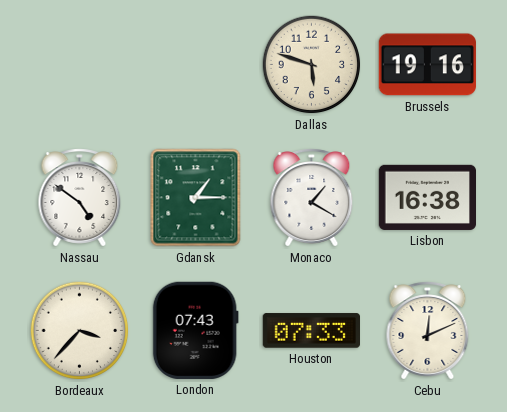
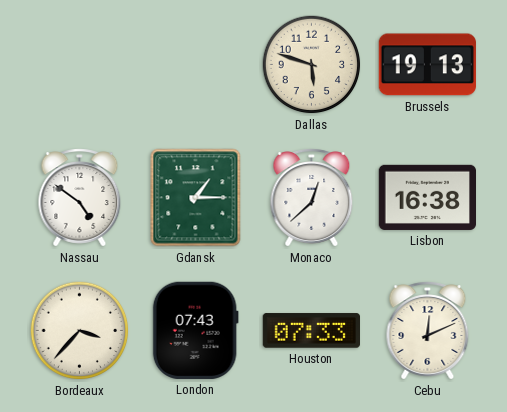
Brussels: 19:16 -> 19:13 (427, 65)
Monaco: 1:20 -> 12:38 (312, 198)
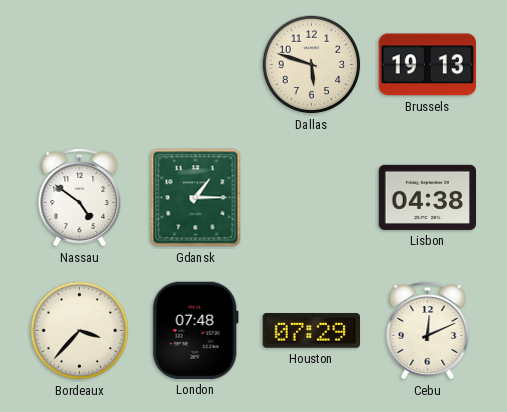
Monaco: 12:38 -> none (312, 198)
Lisbon: 16:38 -> 04:38 (427, 197)
London: 07:43 -> 07:48 (195, 330)
Houston: 07:33 -> 07:29 (311, 331)
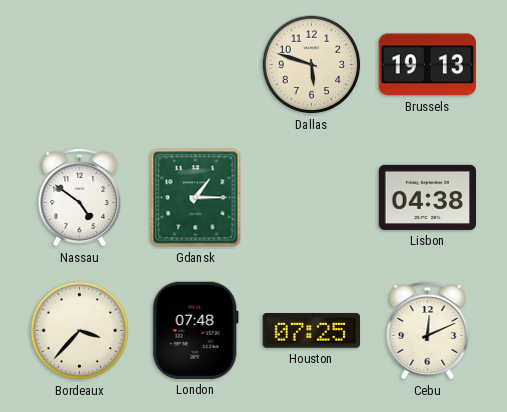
Houston: 07:29 -> 07:25 (311, 331)
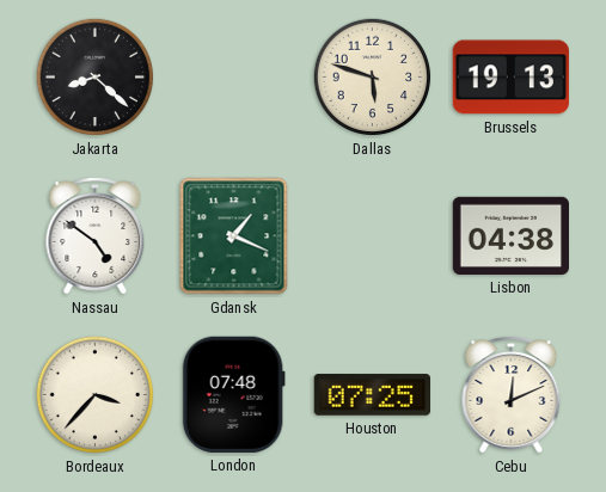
Jakarta: none -> 8:22 (96, 78)
Gdansk: 1:15 -> 1:19 (234, 236)
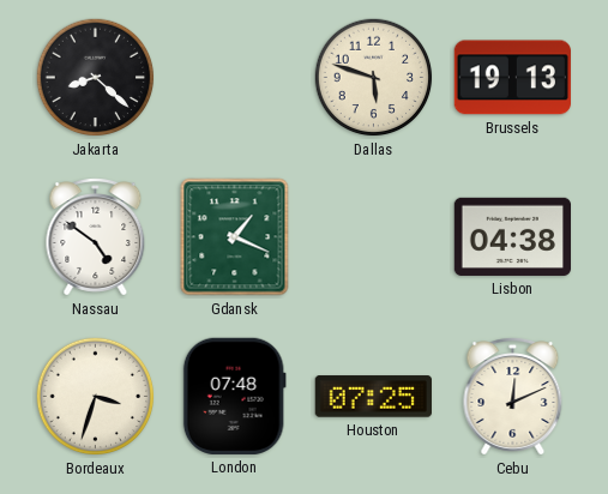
Bordeaux: 3:37 -> 3:33 (96, 397)
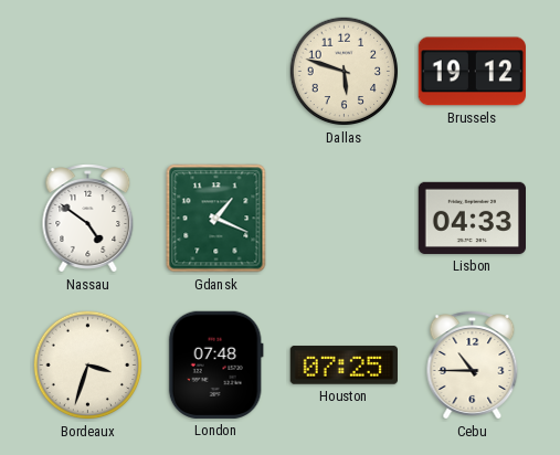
Jakarta: 8:22 -> none (96, 78)
Brussels: 19:13 -> 19:12 (472, 72)
Lisbon: 04:38 -> 04:33 (472, 218)
Cebu: 12:11 -> 10:45 (473, 366)
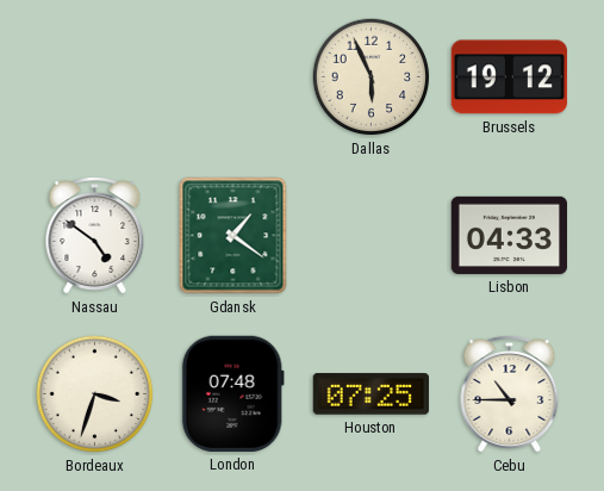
Dallas: 5:48 -> 5:56 (372, 77)
Gdansk: 1:19 -> 1:21 (233, 236)
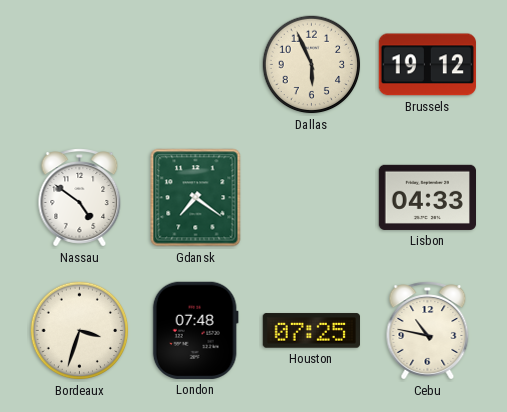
Gdansk: 1:21 -> 7:21 (196, 198)
Cebu: 10:45 -> 10:47 (428, 331)
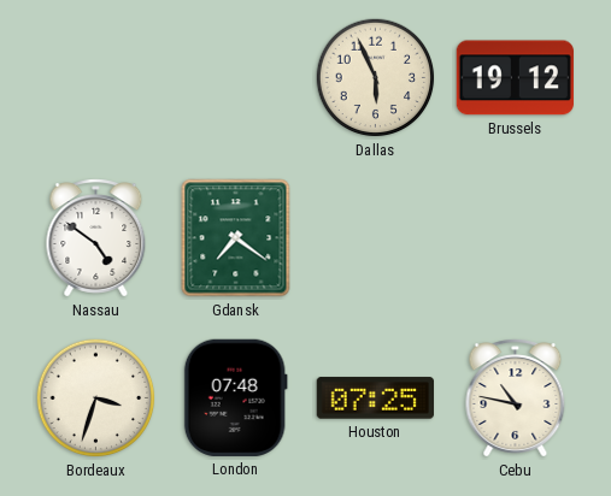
Lisbon: 04:33 -> none (427, 197)
